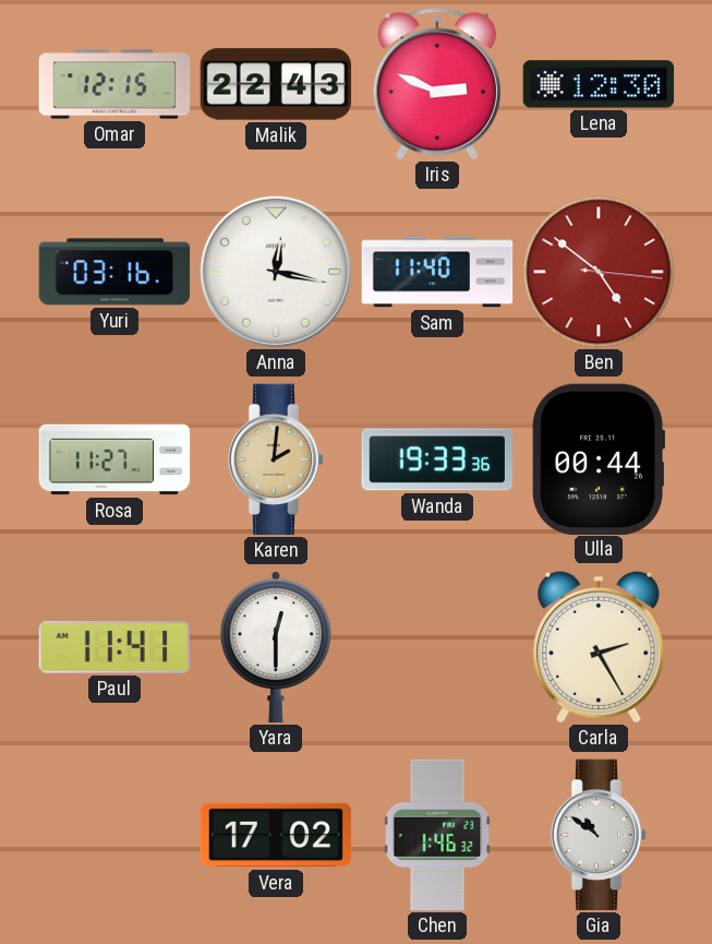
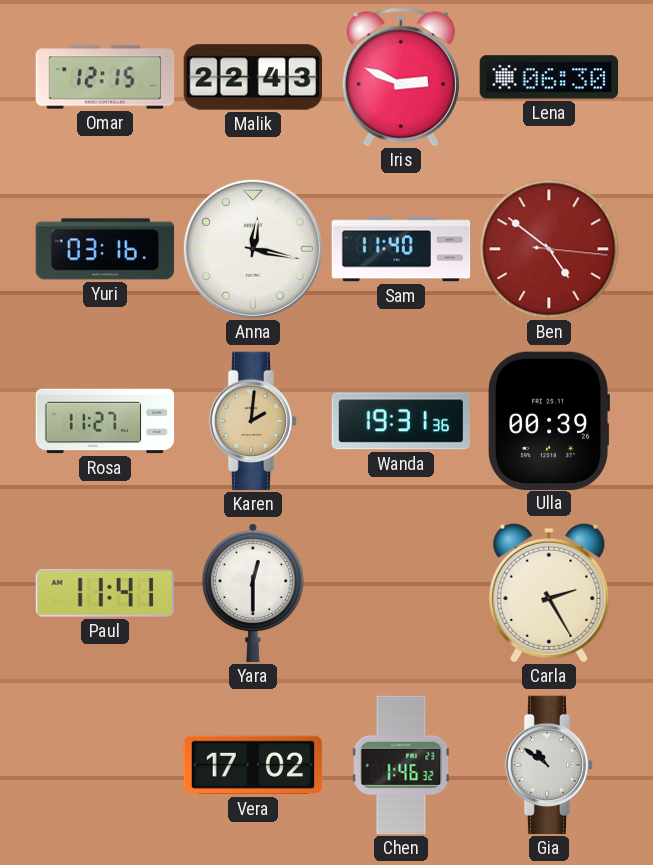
Lena: 12:30 -> 06:30 (549, 77)
Wanda: 19:33 -> 19:31 (401, 421)
Ulla: 00:44 -> 00:39 (548, 420)
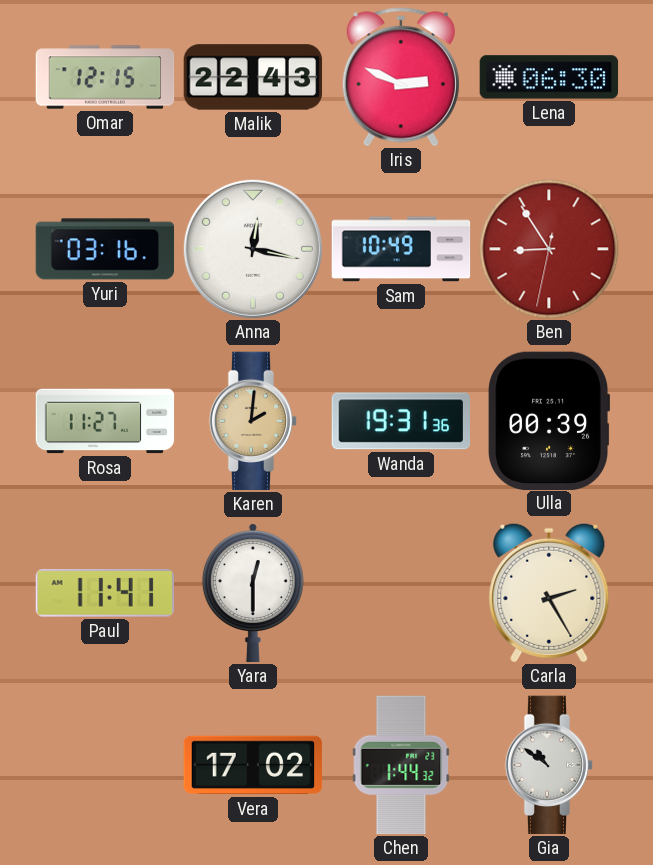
Sam: 11:40 -> 10:49 (401, 249)
Ben: 4:51 -> 8:54 (549, 249)
Chen: 1:46 -> 1:44 (401, 765)
